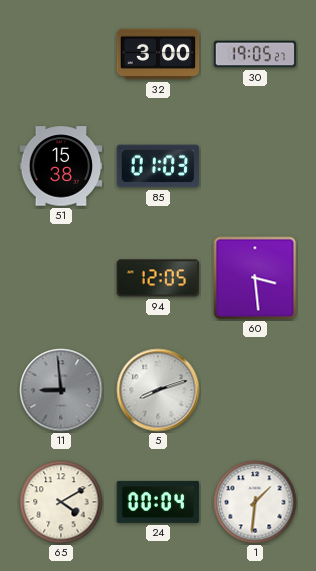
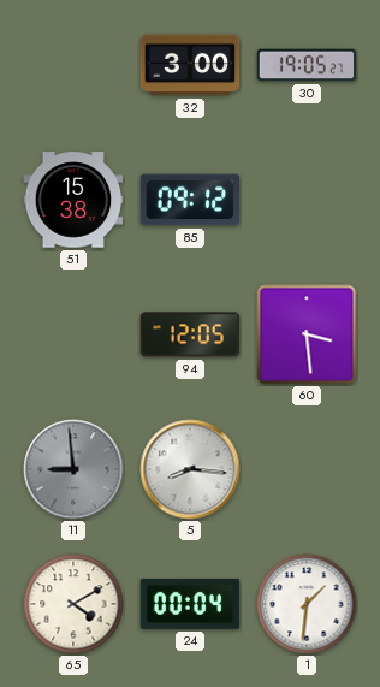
85: 01:03 -> 09:12 (190, 200)
5: 8:12 -> 8:16 (190, 469)
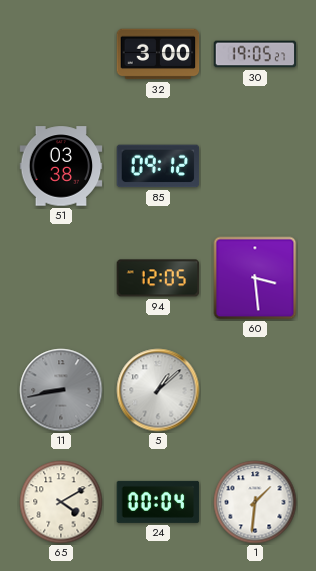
51: 15:38 -> 03:38 (61, 166)
11: 8:59 -> 8:43 (61, 390)
5: 8:16 -> 1:08 (158, 390)
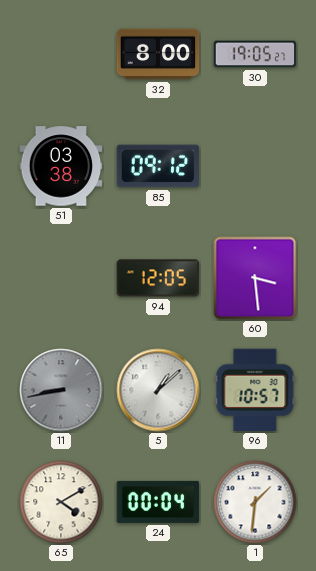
32: 3:00 -> 8:00 (158, 54)
96: none -> 10:57 (255, 390)
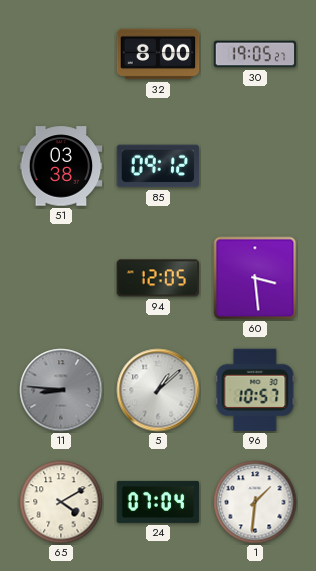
11: 8:43 -> 8:46 (61, 390)
24: 00:04 -> 07:04 (158, 502)
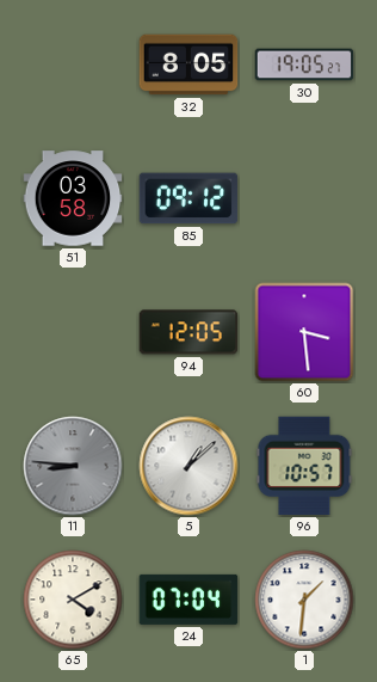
32: 8:00 -> 8:05 (188, 64)
51: 03:38 -> 03:58 (73, 198)
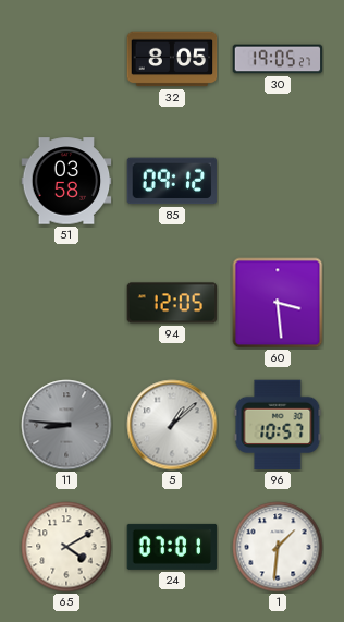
24: 07:04 -> 07:01 (172, 547)
